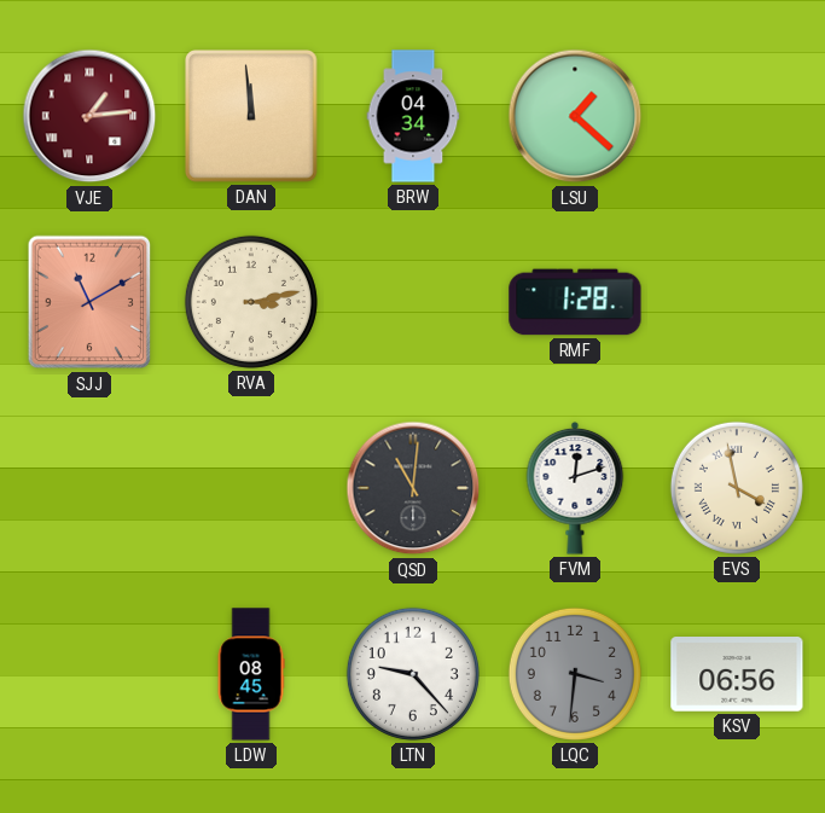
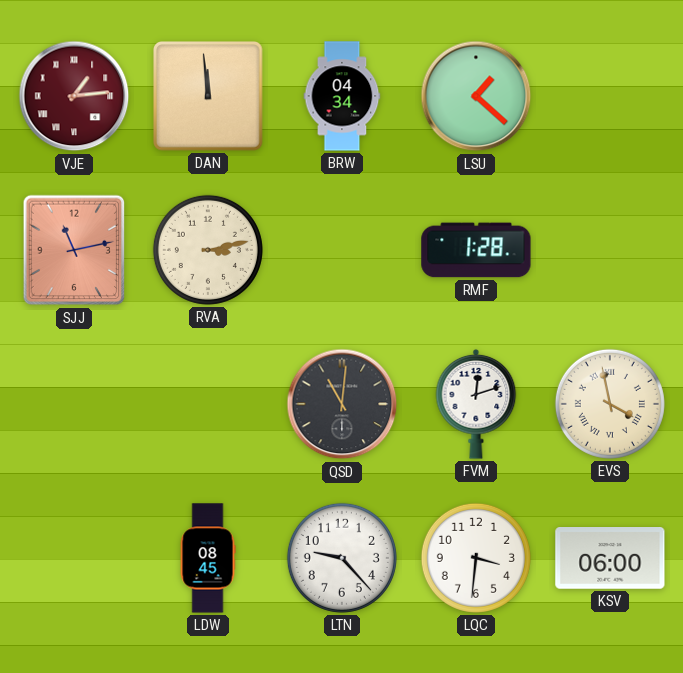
SJJ: 11:10 -> 11:13 (74, 250)
LQC dial: grey -> white (476, 558)
KSV: 06:56 -> 06:00 (610, 558)
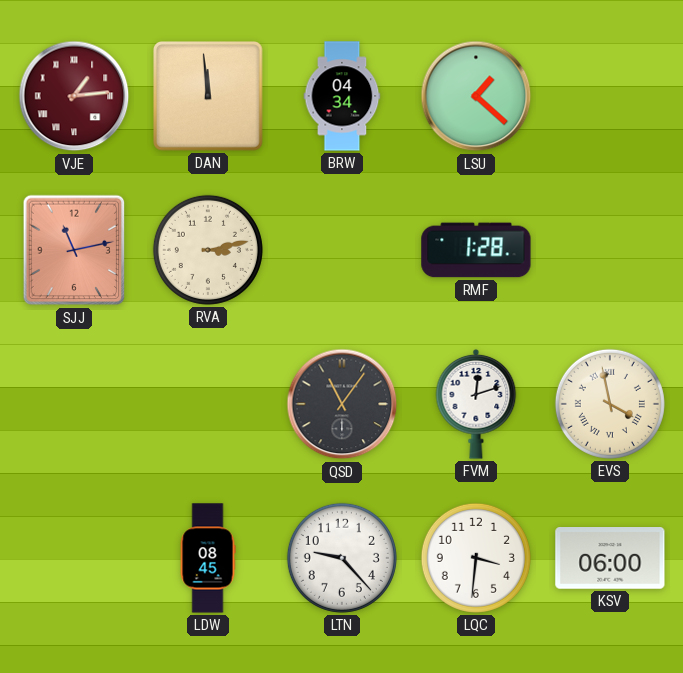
QSD: 11:01 -> 11:06 (342, 404)
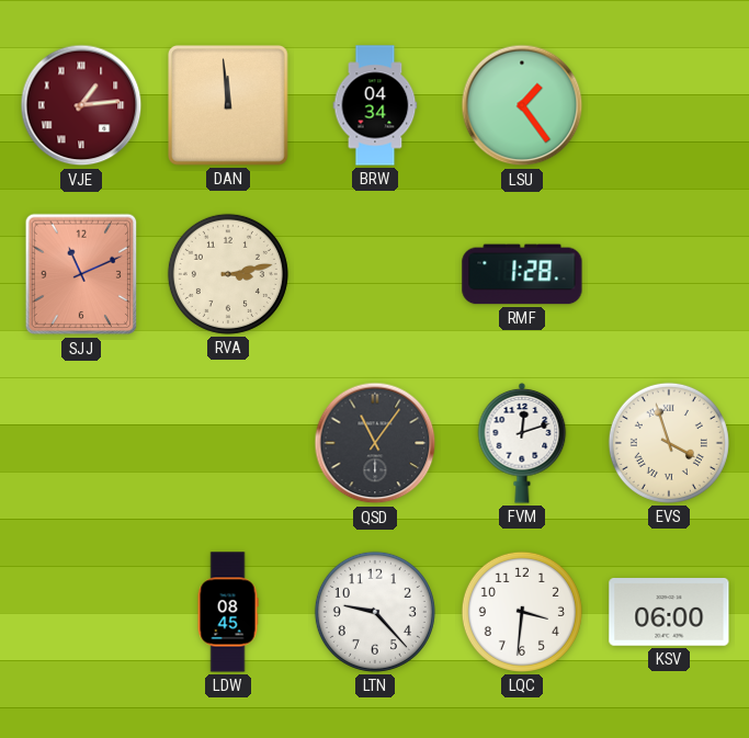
LSU: 1:22 -> 1:24 (522, 105)
SJJ: 11:13 -> 11:11 (81, 274)
EVS: 3:58 -> 3:57 (669, 443)
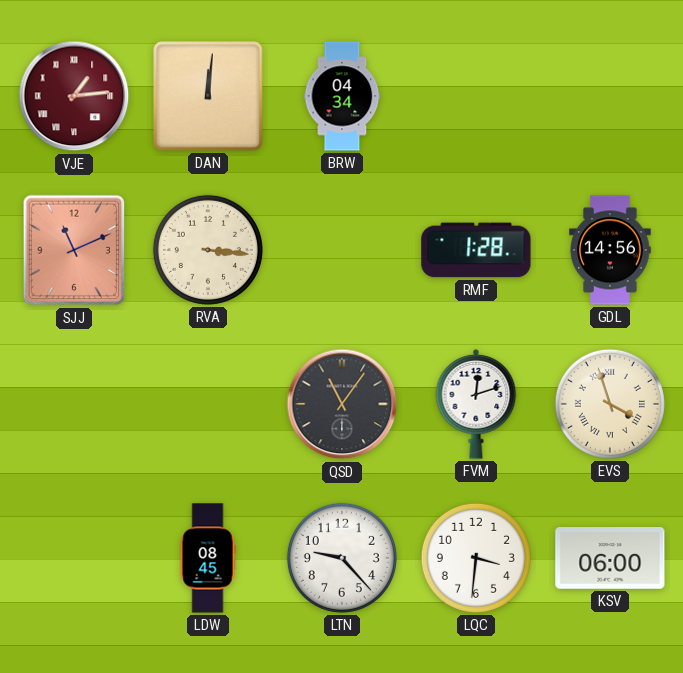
DAN: 11:59 -> 12:01 (209, 97)
LSU: 1:24 -> none (522, 105)
RVA: 3:13 -> 3:16 (208, 250)
GDL: none -> 14:56 (610, 250)
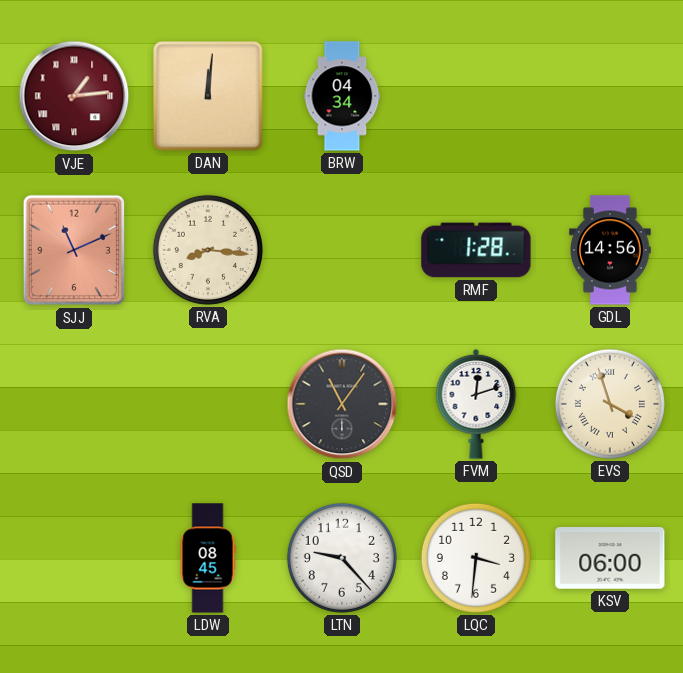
RVA: 3:16 -> 8:16 (208, 250)
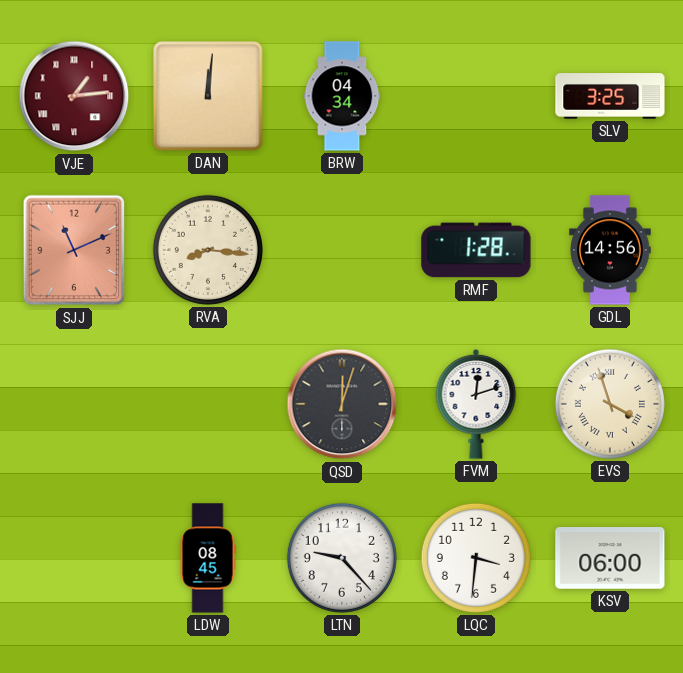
SLV: none -> 3:25 (610, 96)
QSD: 11:06 -> 12:03 (342, 404)
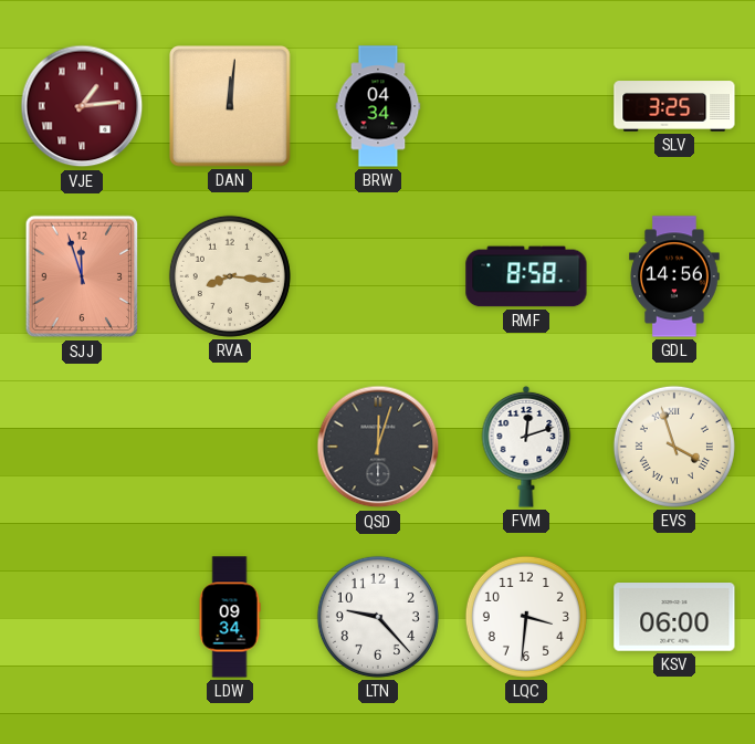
SJJ: 11:11 -> 11:57 (82, 276)
RMF: 1:28 -> 8:58 (526, 276)
LDW: 08:45 -> 09:34 (230, 617)
